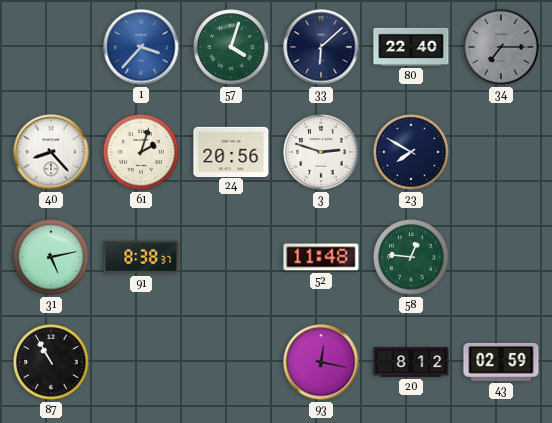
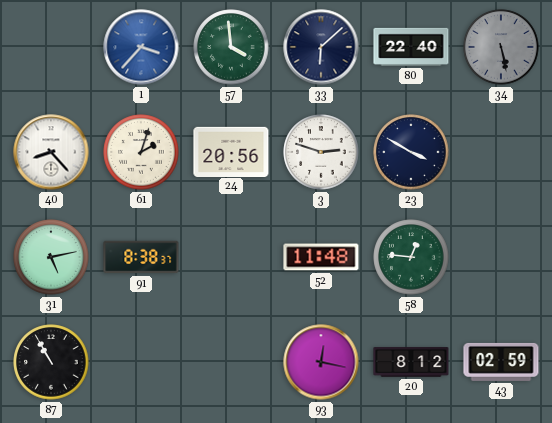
57: 4:03 -> 3:59 (231, 47)
34: 7:15 -> 5:28 (501, 47)
23: 7:50 -> 3:50 (411, 152)
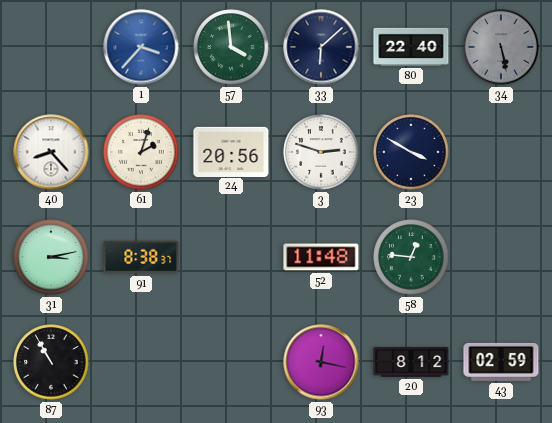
31: 5:13 -> 3:13 (51, 257)
